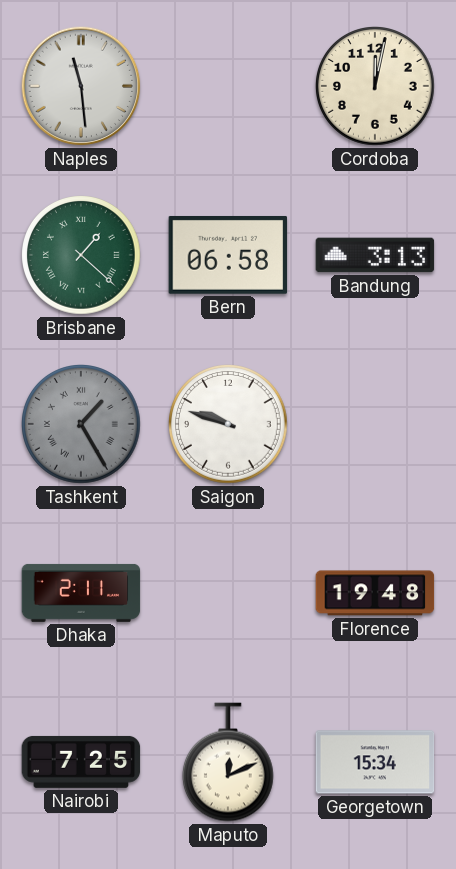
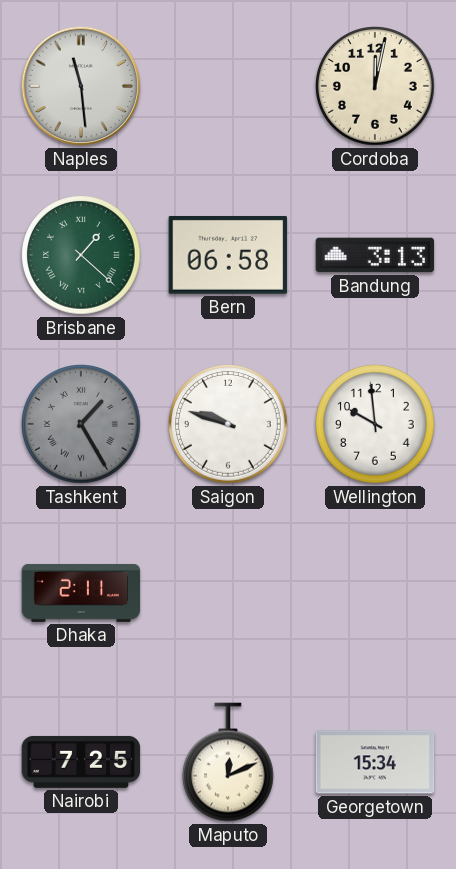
Wellington: none -> 9:59 (376, 425)
Florence: 19:48 -> none (375, 593)
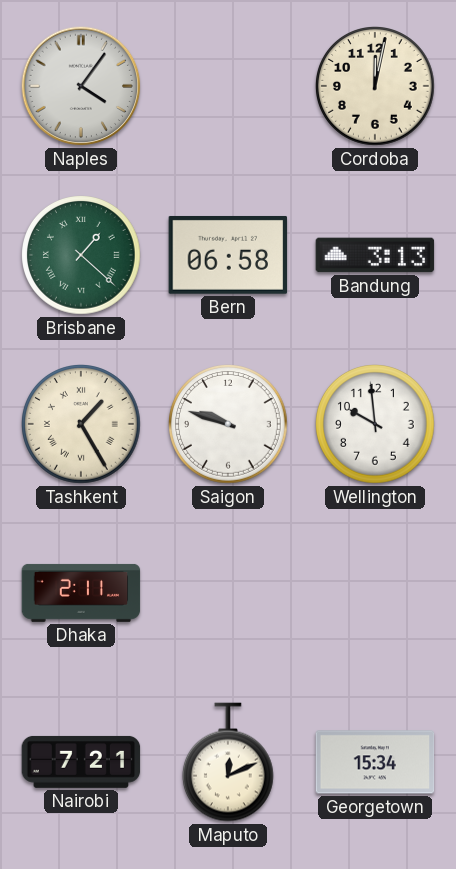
Naples: 11:29 -> 4:06 (81, 86)
Tashkent dial: grey -> cream (82, 425)
Nairobi: 7:25 -> 7:21 (81, 762)
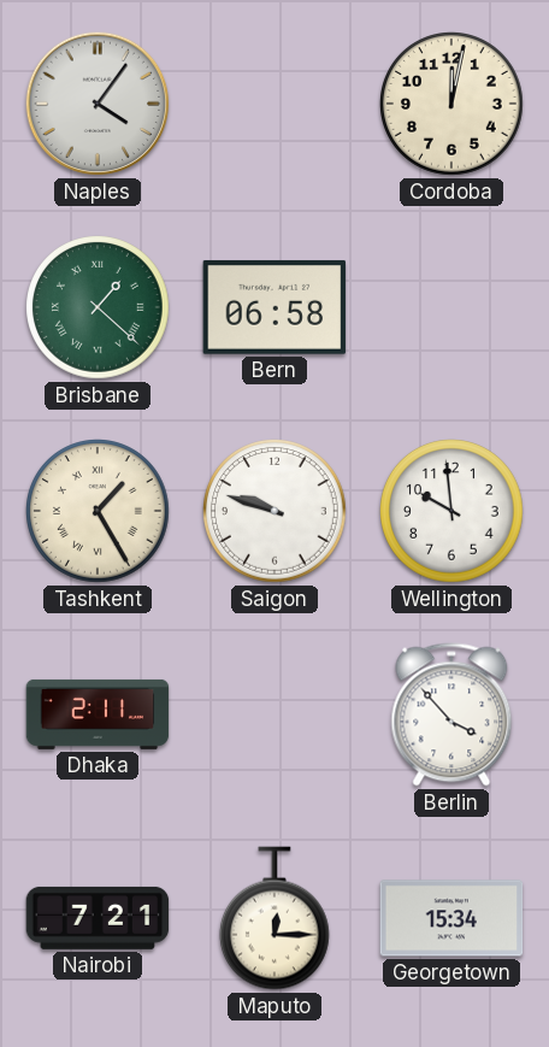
Bandung: 3:13 -> none (375, 255)
Berlin: none -> 3:53 (451, 714)
Maputo: 12:11 -> 12:15 (274, 918)
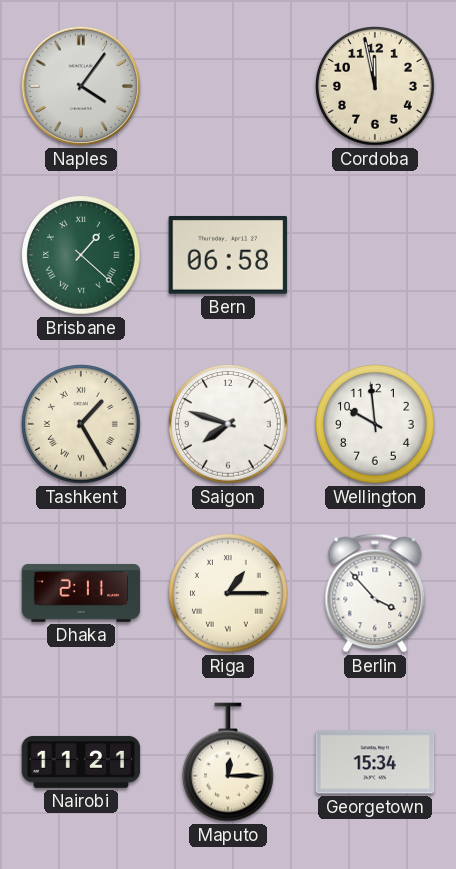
Cordoba: 12:02 -> 11:58 (376, 87)
Saigon: 9:48 -> 7:48 (229, 425)
Riga: none -> 1:15 (229, 594)
Nairobi: 7:21 -> 11:21 (81, 762)
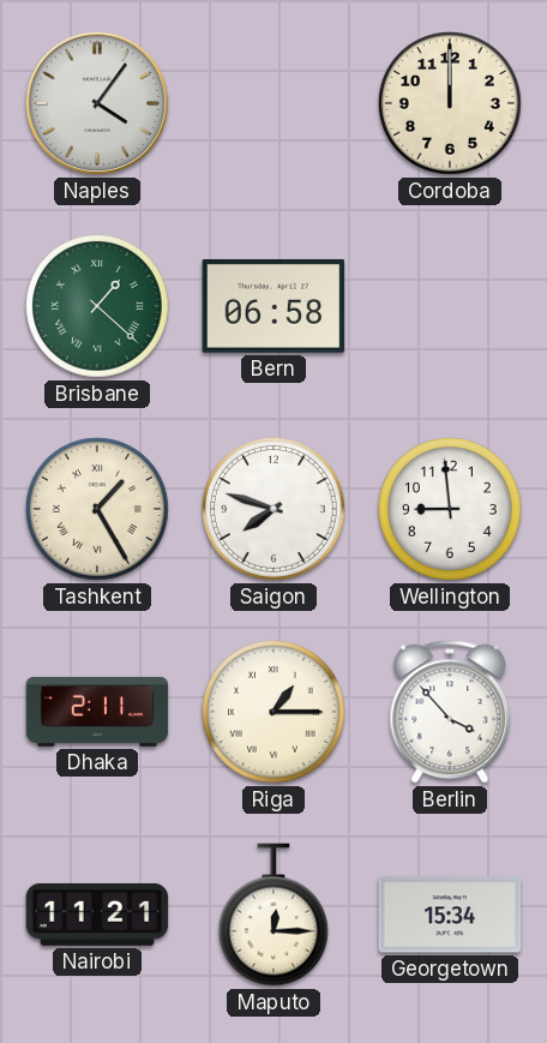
Cordoba: 11:58 -> 12:00 (451, 104)
Wellington: 9:59 -> 8:59 (451, 510)
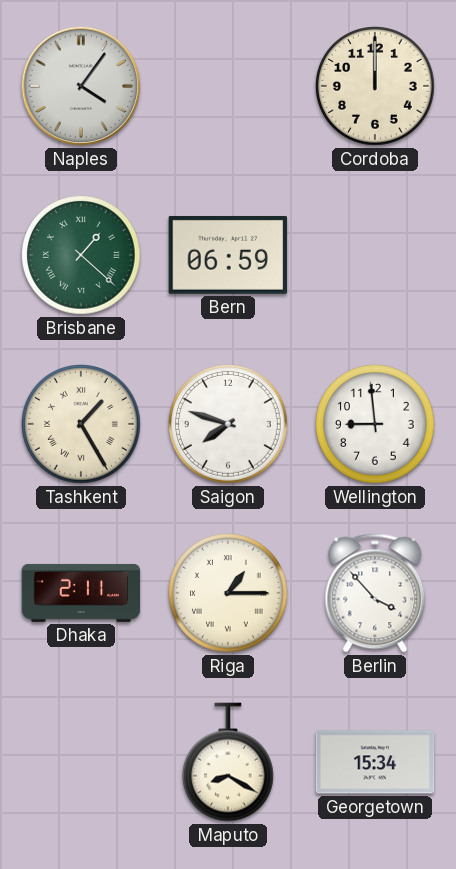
Bern: 06:58 -> 06:59 (228, 255)
Nairobi: 11:21 -> none (97, 915)
Maputo: 12:15 -> 8:20 (228, 762)
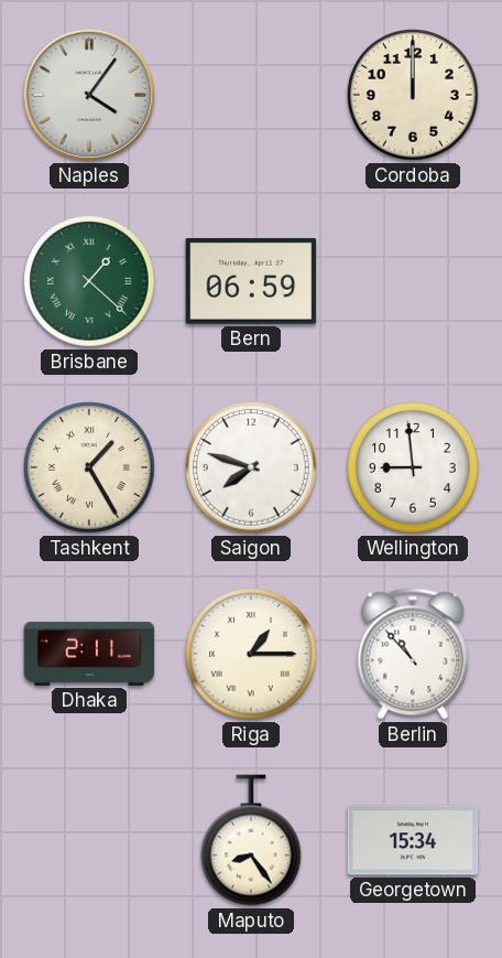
Berlin: 3:53 -> 10:53 (413, 654)
Maputo: 8:20 -> 8:24 (251, 840)
